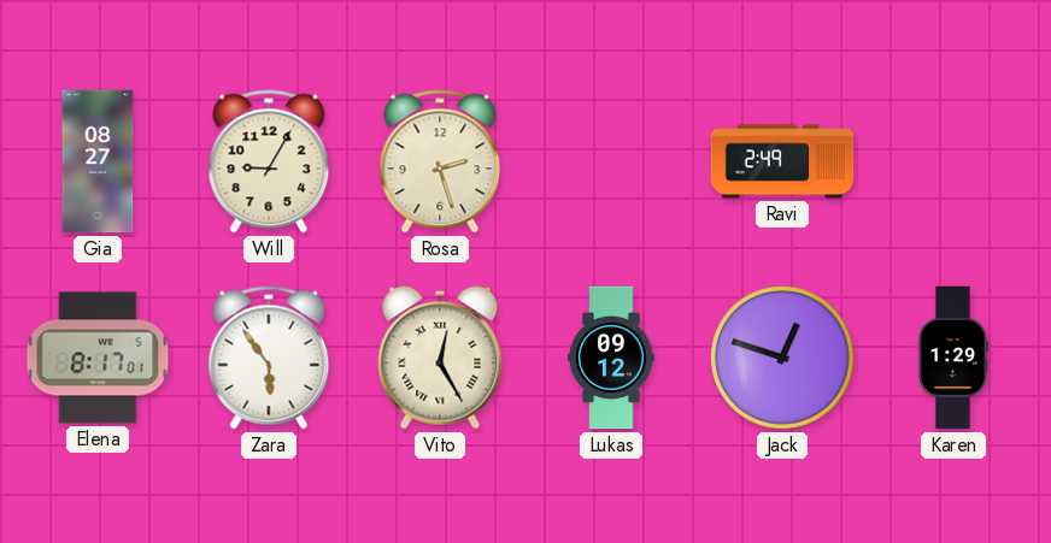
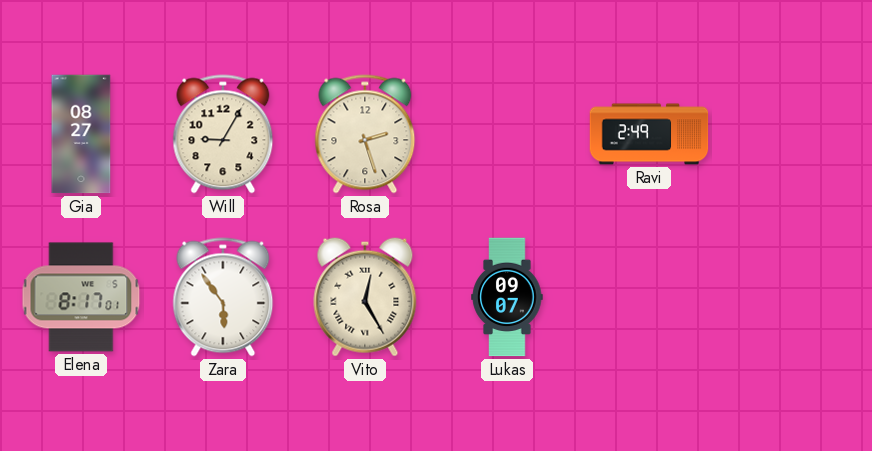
Lukas: 09:12 -> 09:07 (507, 297)
Jack: 12:48 -> none (782, 358)
Karen: 1:29 -> none (953, 358)
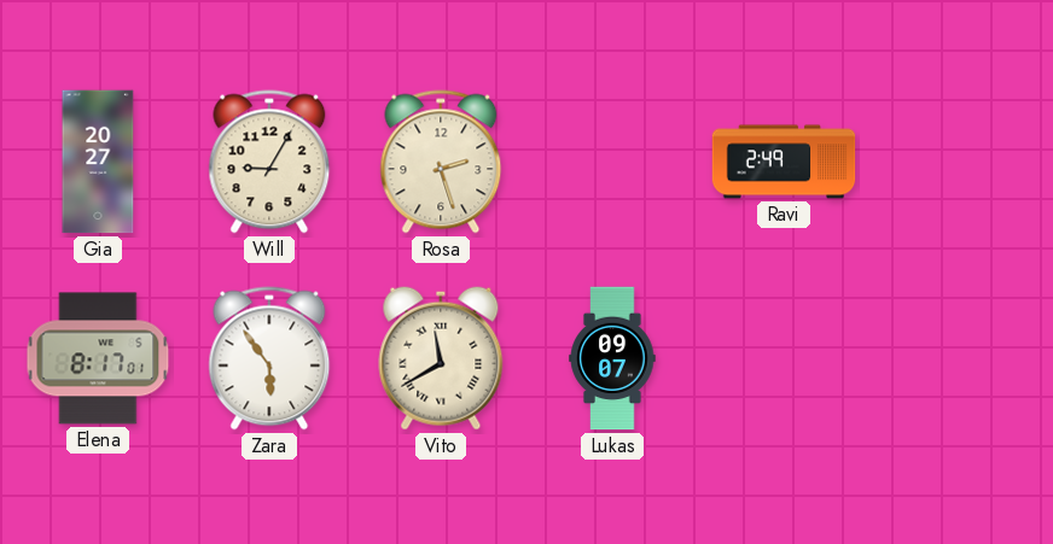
Gia: 08:27 -> 20:27 (98, 162)
Vito: 12:25 -> 11:40 (441, 358)
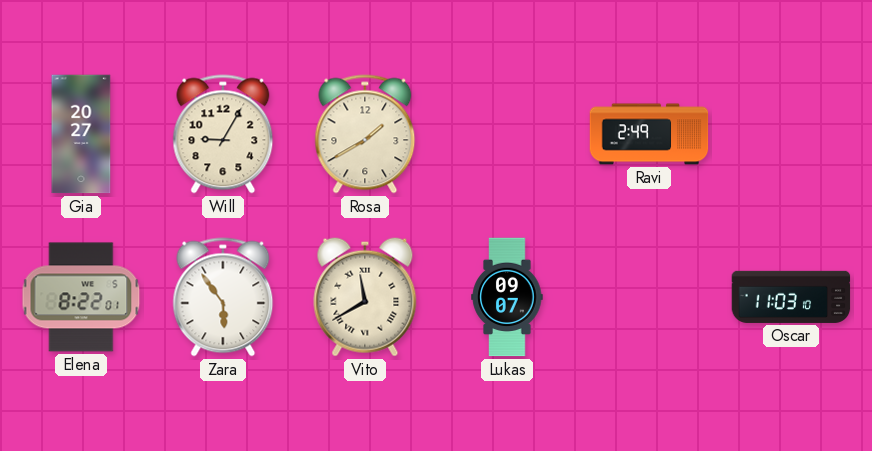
Rosa: 2:27 -> 1:40 (365, 134)
Elena: 8:17 -> 8:22 (81, 297)
Oscar: none -> 11:03 (791, 297)
